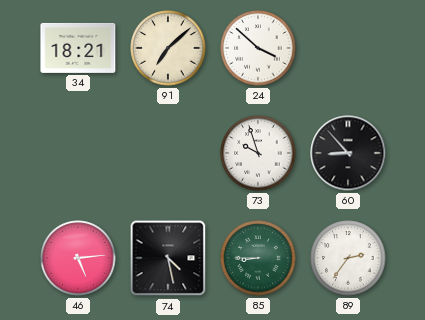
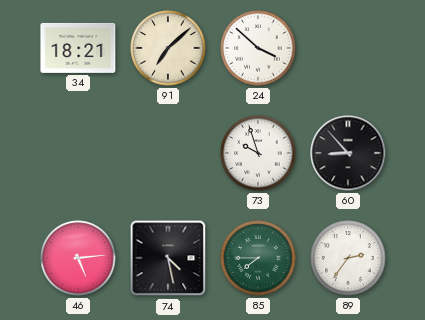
85: 8:45 -> 7:45 (258, 258)
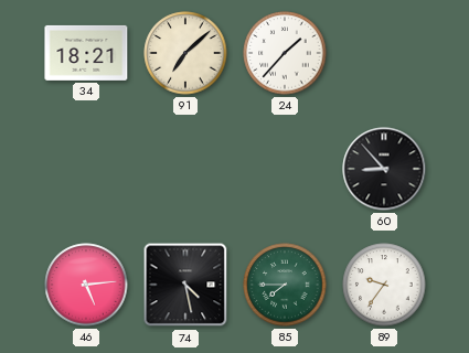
24: 3:52 -> 1:37 (285, 53)
73: 9:57 -> none (258, 153)
89: 2:36 -> 9:36 (384, 285)
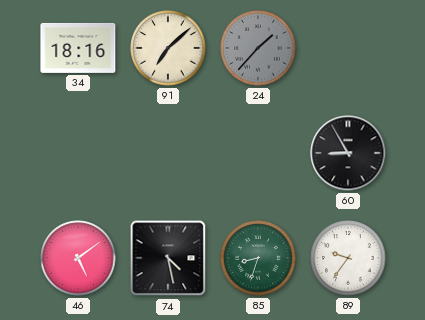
34: 18:21 -> 18:16 (78, 48)
24 dial: white -> grey (258, 48)
60: 8:53 -> 8:55 (348, 153)
46: 5:14 -> 5:09 (78, 258)
85: 7:45 -> 8:33 (258, 258)
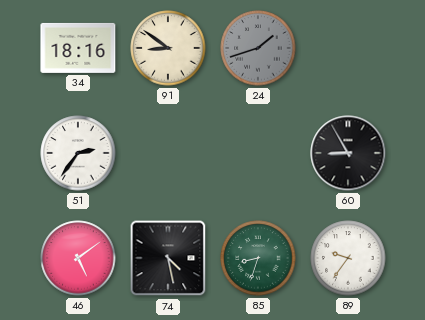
91: 7:08 -> 8:51 (168, 48)
24: 1:37 -> 1:42 (258, 48)
51: none -> 2:36 (78, 153)
